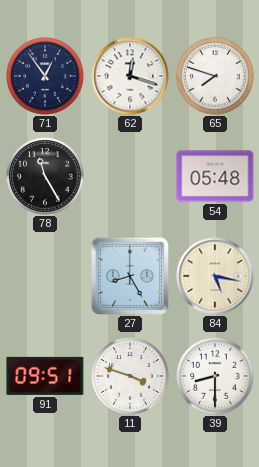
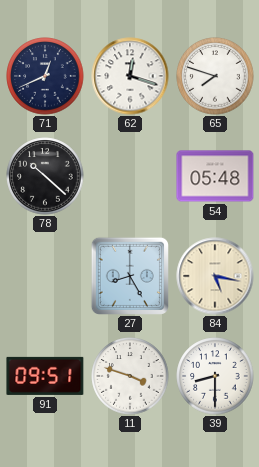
71: 12:54 -> 12:41 (45, 76)
78: 11:25 -> 10:22 (45, 176)
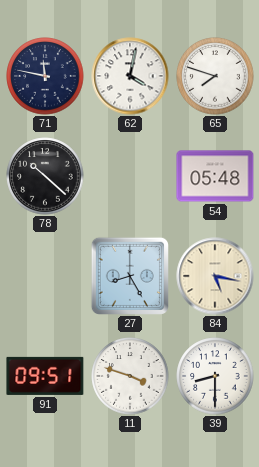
71: 12:41 -> 11:47 (45, 76)
62: 12:18 -> 4:02 (130, 76)
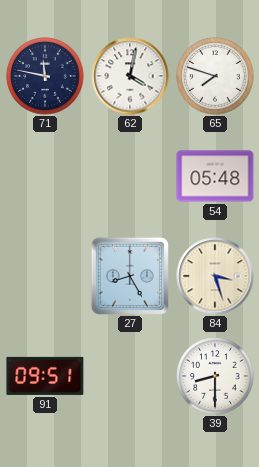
78: 10:22 -> none (45, 176)
84: 5:17 -> 3:27 (215, 276)
11: 3:48 -> none (130, 376)
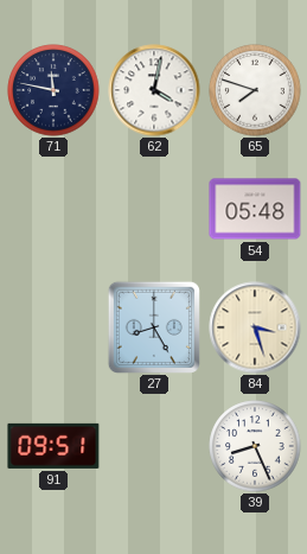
39: 8:30 -> 8:26 (255, 446)
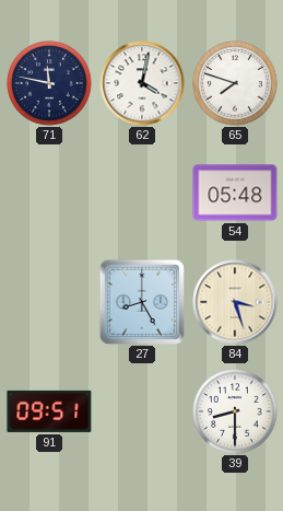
39: 8:26 -> 8:30 (235, 411)
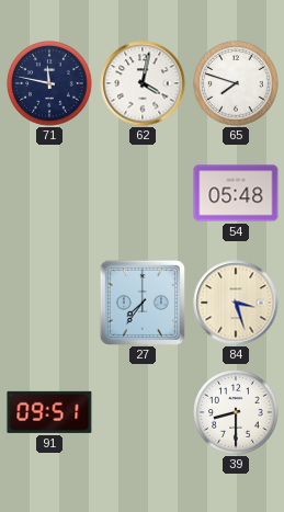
27: 8:25 -> 7:36 (143, 303)
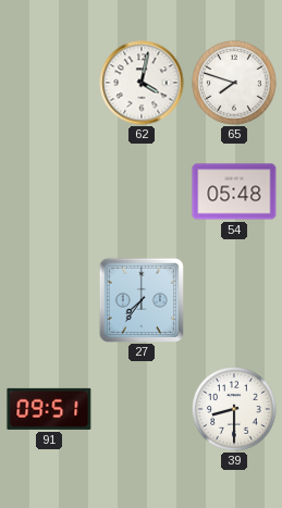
71: 11:47 -> none (49, 83)
84: 3:27 -> none (236, 303)
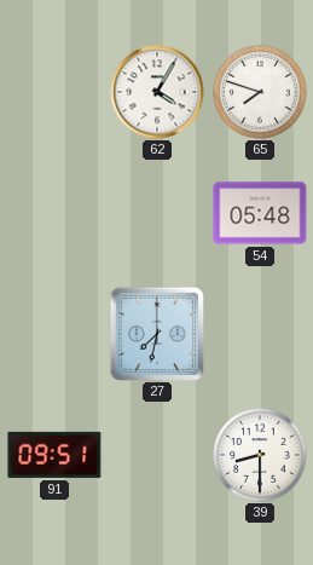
62: 4:02 -> 4:05 (157, 92)
27: 7:36 -> 7:32 (157, 334)
